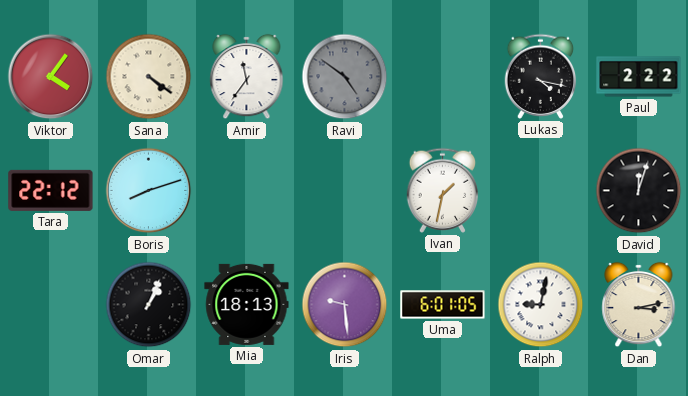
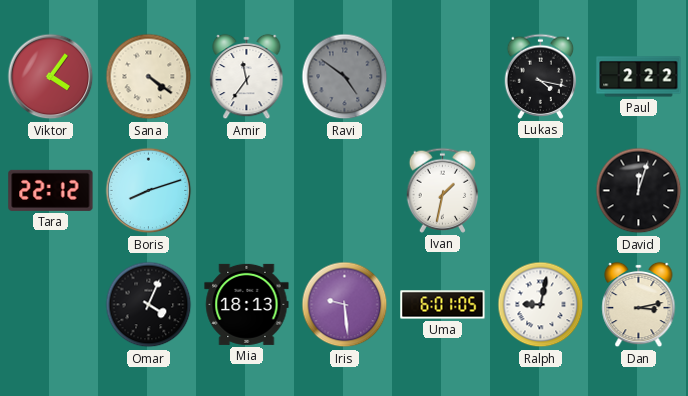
Omar: 1:04 -> 4:04 (149, 305)
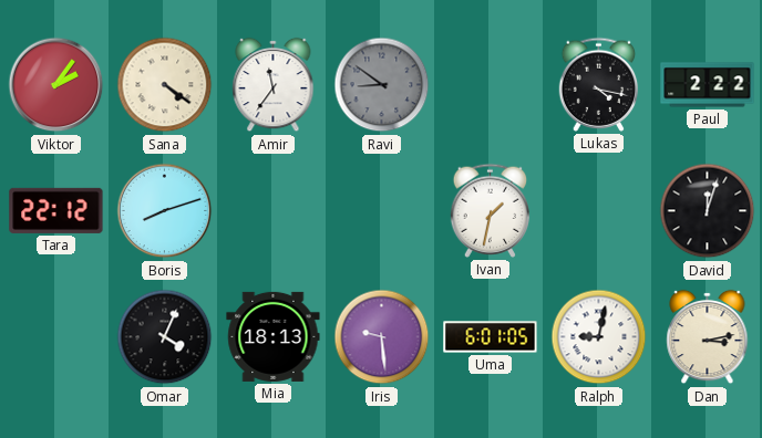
Viktor: 4:06 -> 2:06 (56, 85)
Ravi: 4:51 -> 8:51 (382, 85)
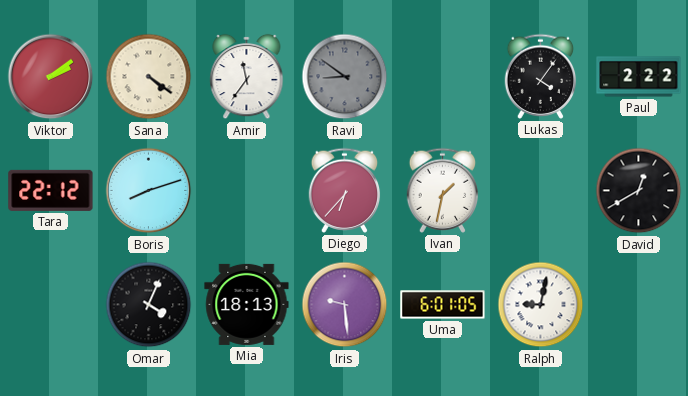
Viktor: 2:06 -> 2:09 (51, 77)
Lukas: 4:17 -> 4:06 (541, 76)
Diego: none -> 6:37 (345, 190)
David: 12:03 -> 12:40 (639, 191)
Dan: 3:13 -> none (708, 337)
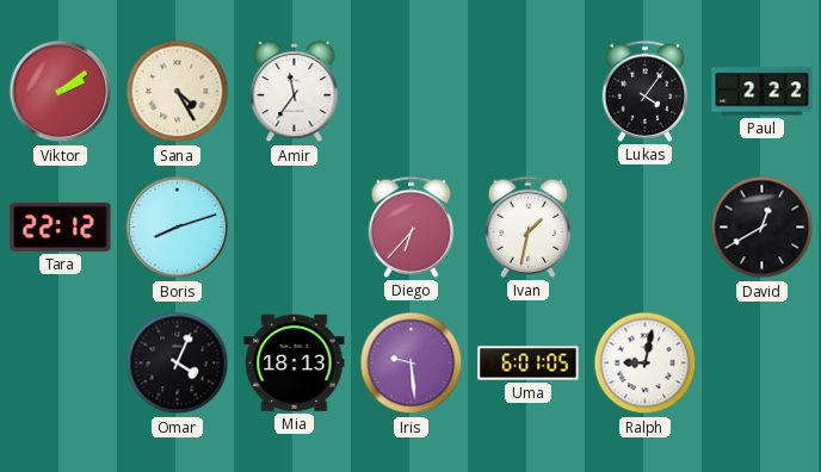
Sana: 4:21 -> 4:25 (178, 92)
Ravi: 8:51 -> none (345, 77)
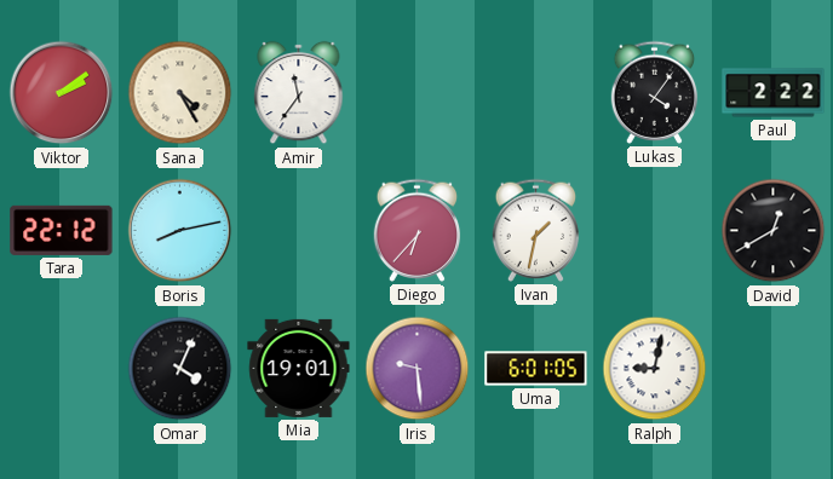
Boris: 8:12 -> 8:13 (180, 231)
Mia: 18:13 -> 19:01 (299, 368)
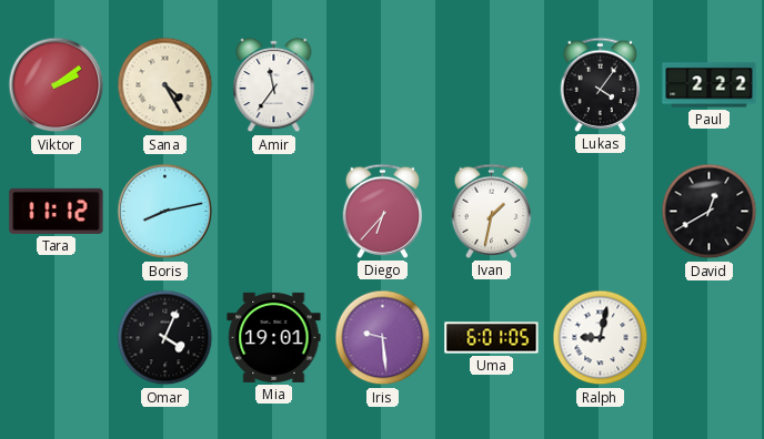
Tara: 22:12 -> 11:12 (57, 211)
